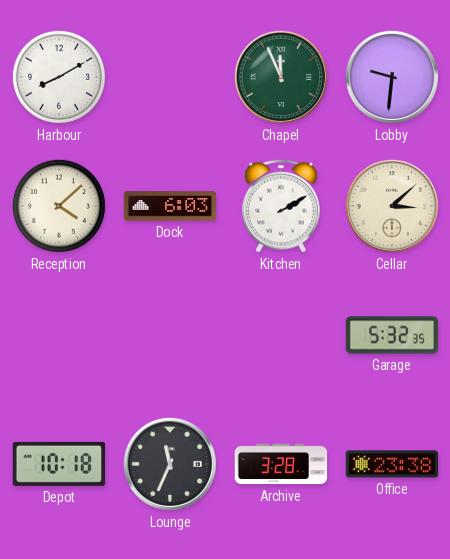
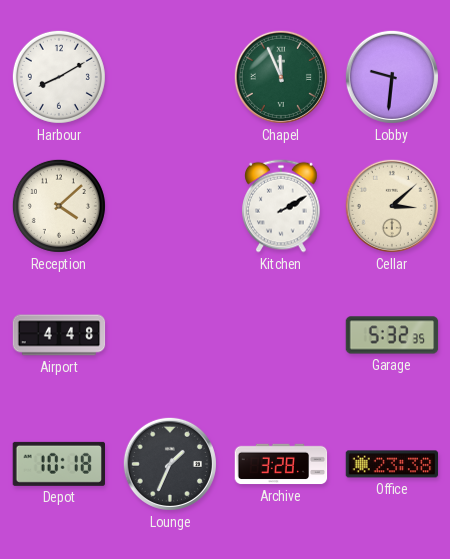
Dock: 6:03 -> none (170, 206)
Airport: none -> 4:48 (59, 335)
Lounge: 11:34 -> 1:34 (170, 464)
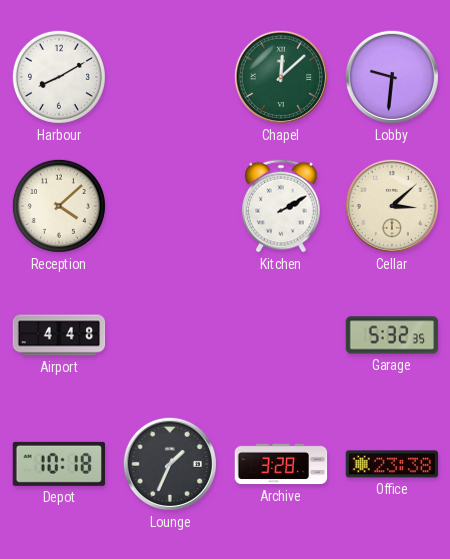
Chapel: 11:56 -> 12:08 (281, 77)
